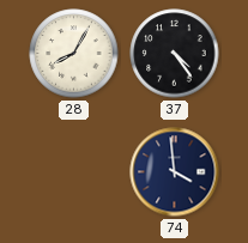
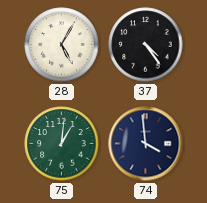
28: 8:05 -> 5:05 (62, 45)
75: none -> 1:01 (62, 144)
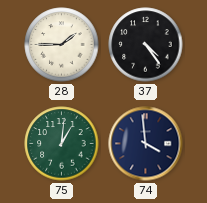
28: 5:05 -> 1:45 (62, 45)
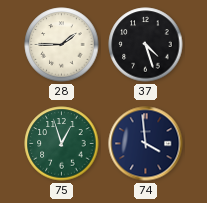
37: 4:24 -> 4:27 (146, 45)
75: 1:01 -> 12:57 (62, 144)
